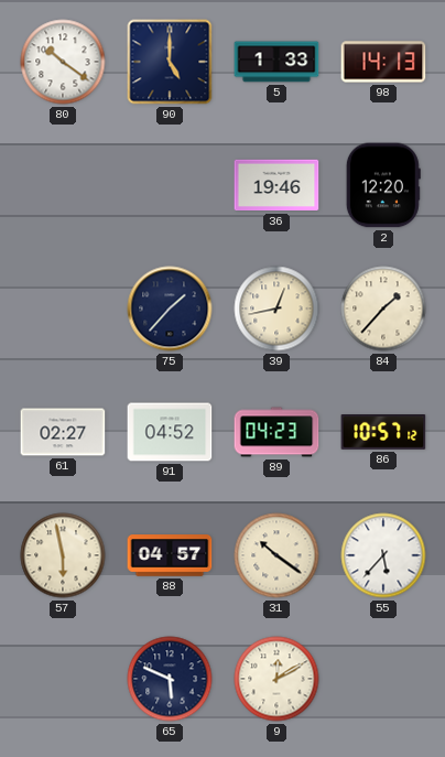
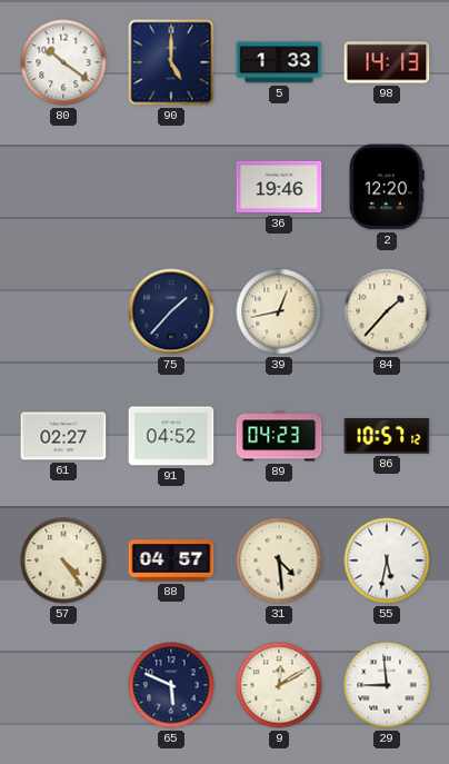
57: 5:58 -> 4:24 (63, 560)
31: 10:21 -> 4:29 (279, 560)
55: 5:37 -> 5:32 (387, 560)
29: none -> 8:59 (387, 685)
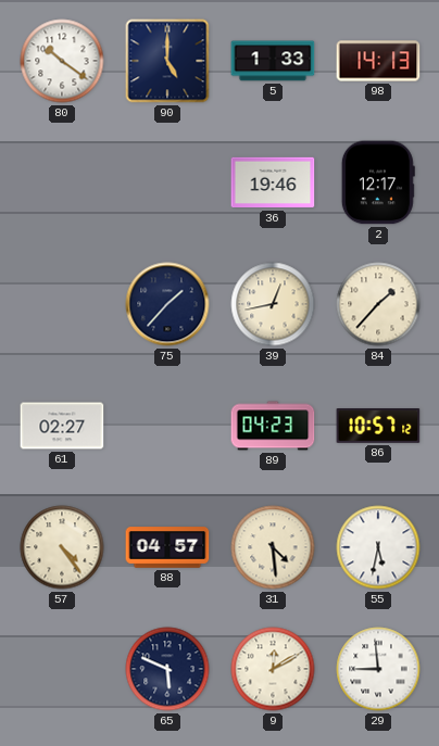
2: 12:20 -> 12:17 (378, 182)
91: 04:52 -> none (171, 436)
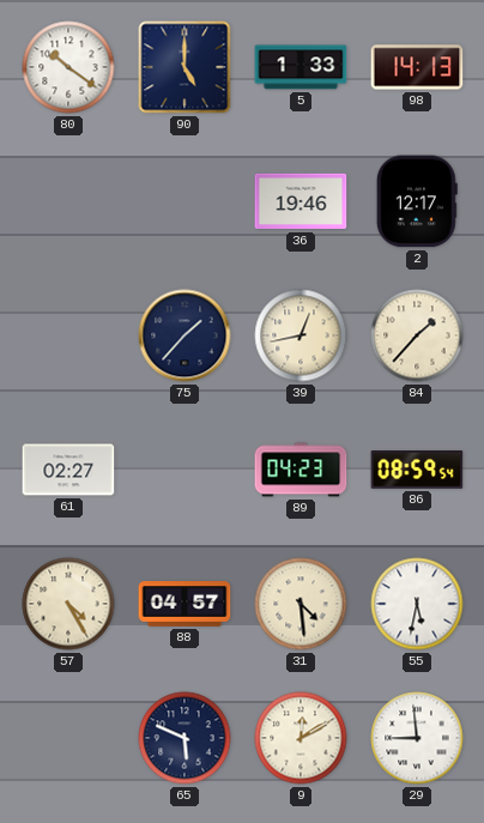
86: 10:57 -> 08:59 (417, 471)
57: 4:24 -> 4:25 (68, 604)
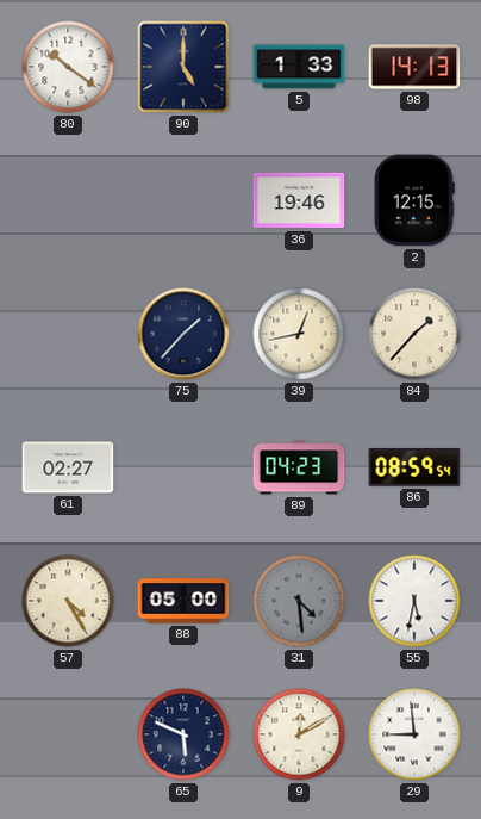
2: 12:17 -> 12:15 (414, 200)
88: 04:57 -> 05:00 (183, 601)
31 dial: cream -> grey (299, 601)
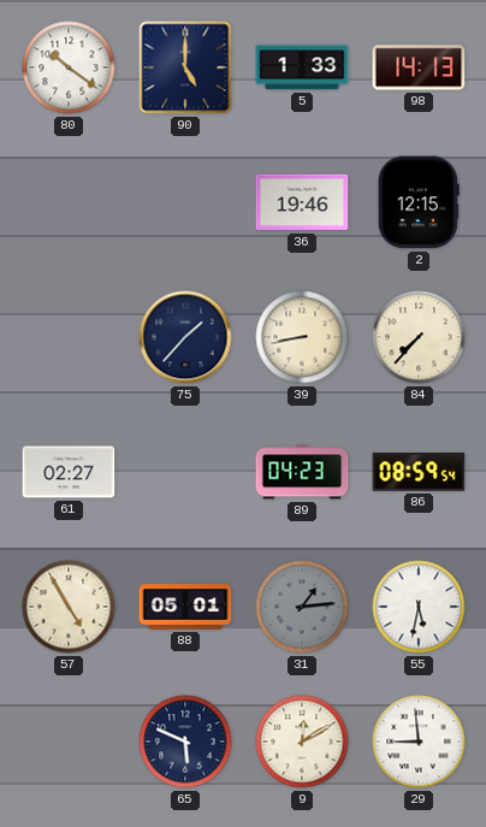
39: 12:43 -> 8:43 (302, 337)
84: 1:37 -> 7:37 (419, 337)
57: 4:25 -> 4:55 (69, 607)
88: 05:00 -> 05:01 (185, 607)
31: 4:29 -> 1:14 (302, 607)
